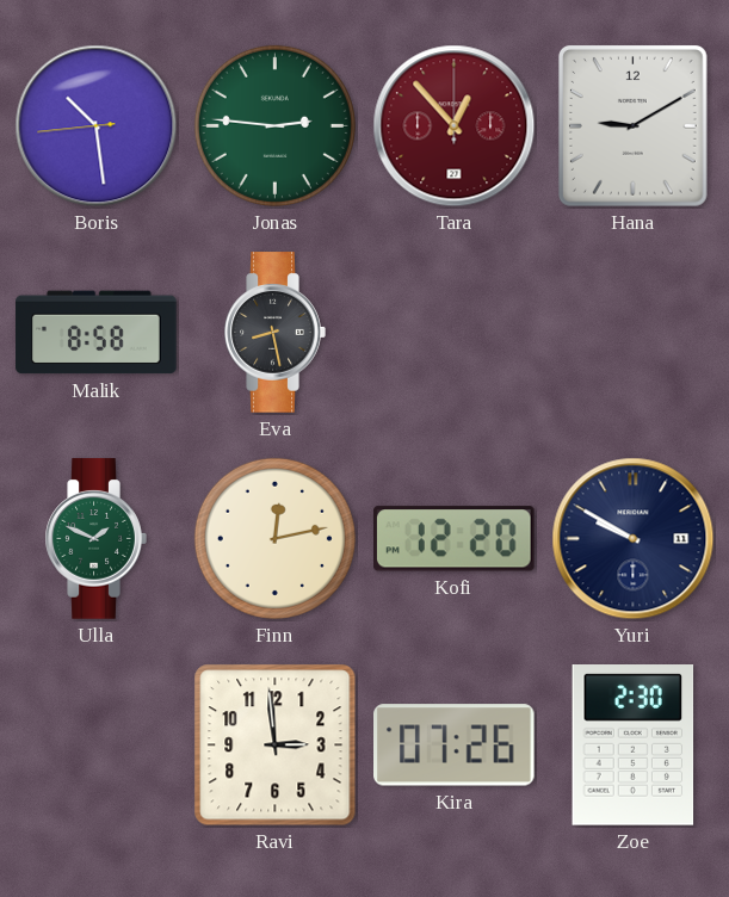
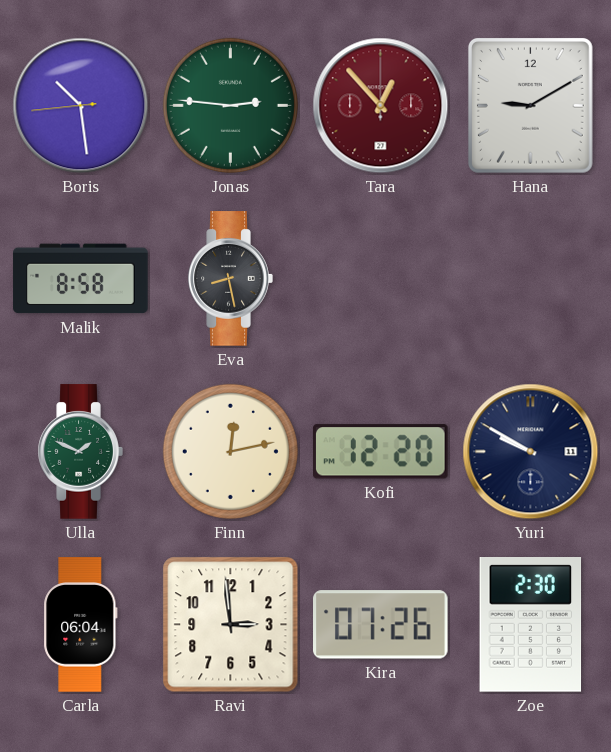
Carla: none -> 06:04 (81, 625)
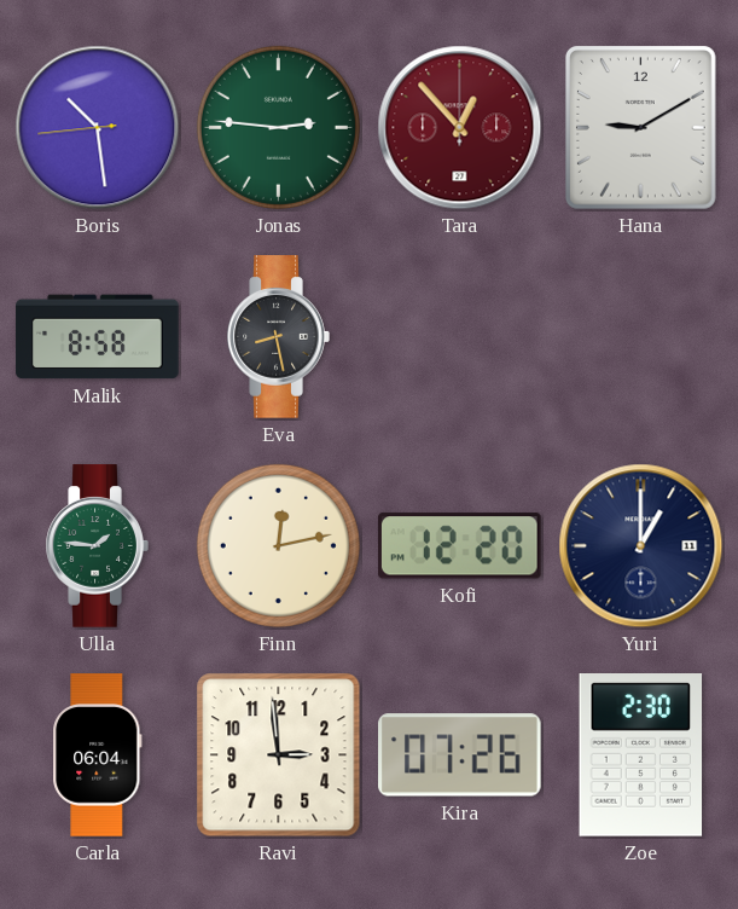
Ulla: 1:49 -> 1:46 (97, 546)
Yuri: 9:50 -> 1:00 (641, 546)
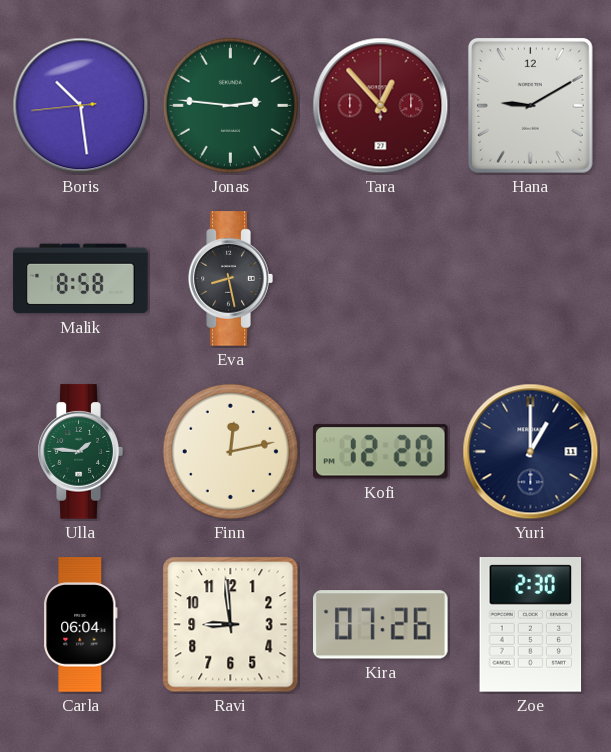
Ravi: 2:59 -> 8:59 (231, 625)
